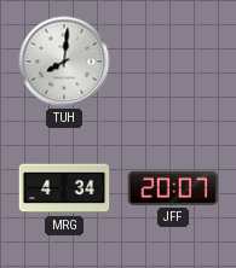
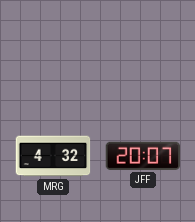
TUH: 8:01 -> none (64, 62)
MRG: 4:34 -> 4:32 (53, 156)
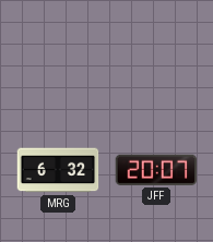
MRG: 4:32 -> 6:32 (58, 170)
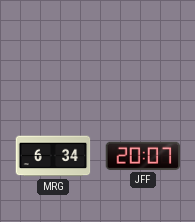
MRG: 6:32 -> 6:34 (53, 156)
